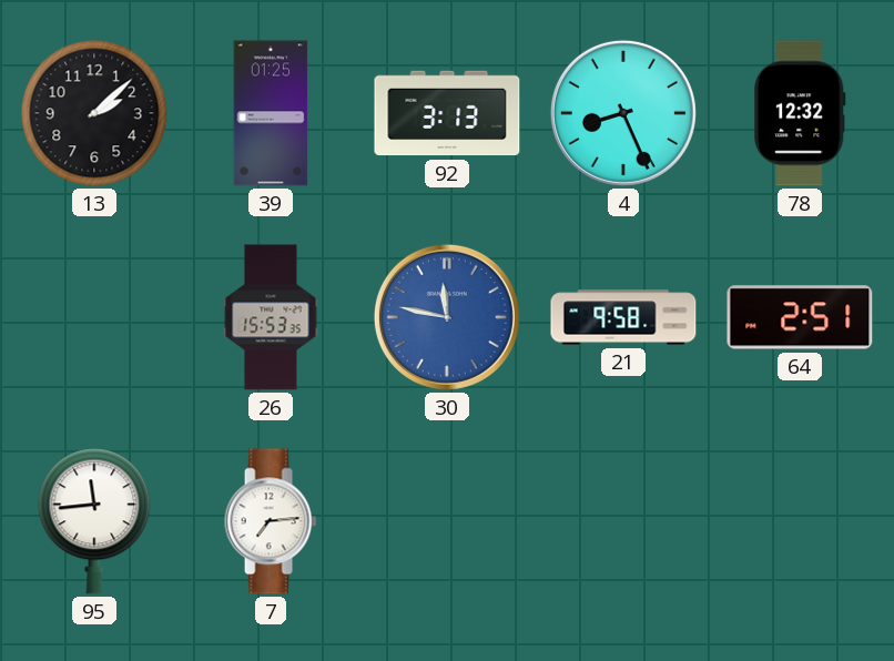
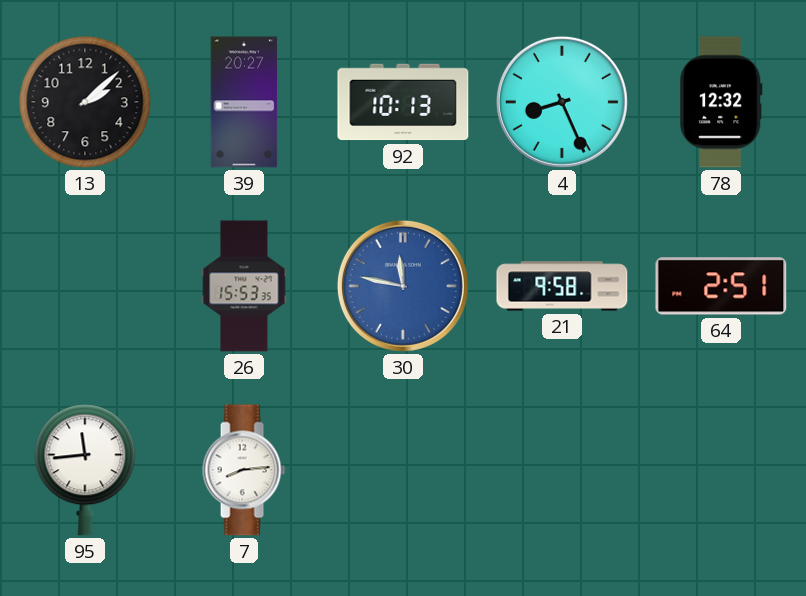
39: 01:25 -> 20:27 (244, 102)
92: 3:13 -> 10:13 (403, 102)
7: 7:14 -> 8:14 (244, 470)
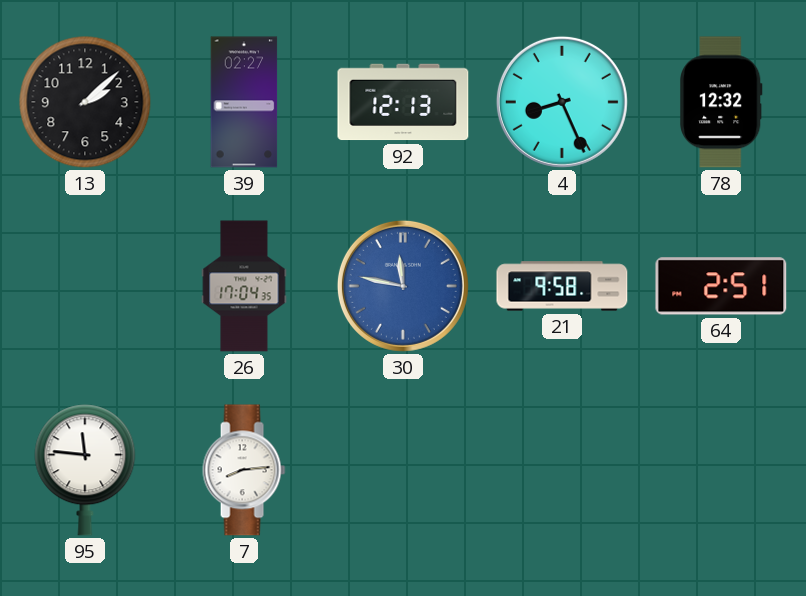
39: 20:27 -> 02:27 (244, 102)
92: 10:13 -> 12:13 (403, 102)
26: 15:53 -> 17:04 (244, 286)
95: 11:44 -> 11:46 (85, 470)
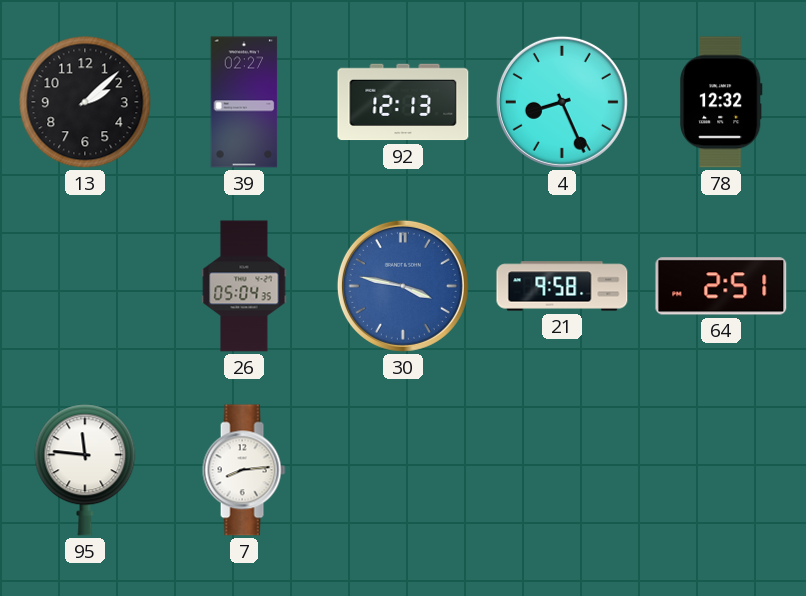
26: 17:04 -> 05:04 (244, 286)
30: 11:47 -> 3:47 (403, 286)
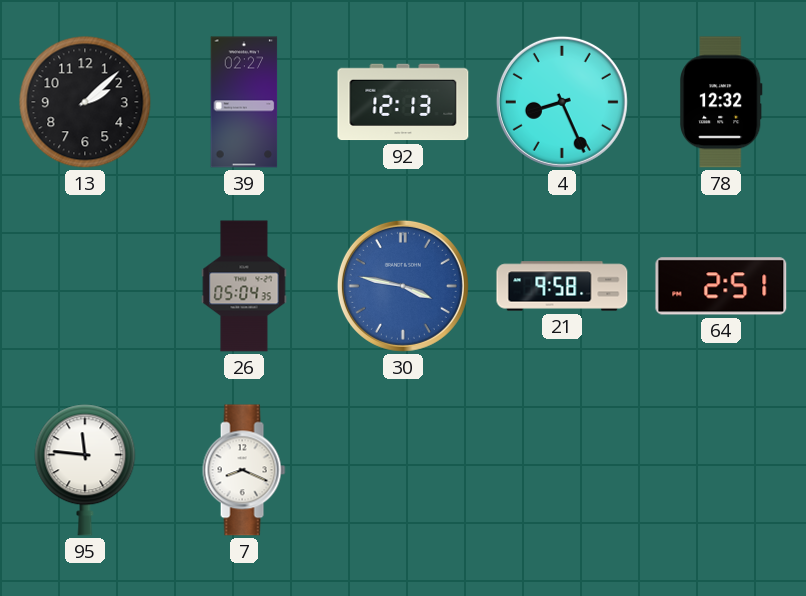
7: 8:14 -> 8:19 (244, 470)
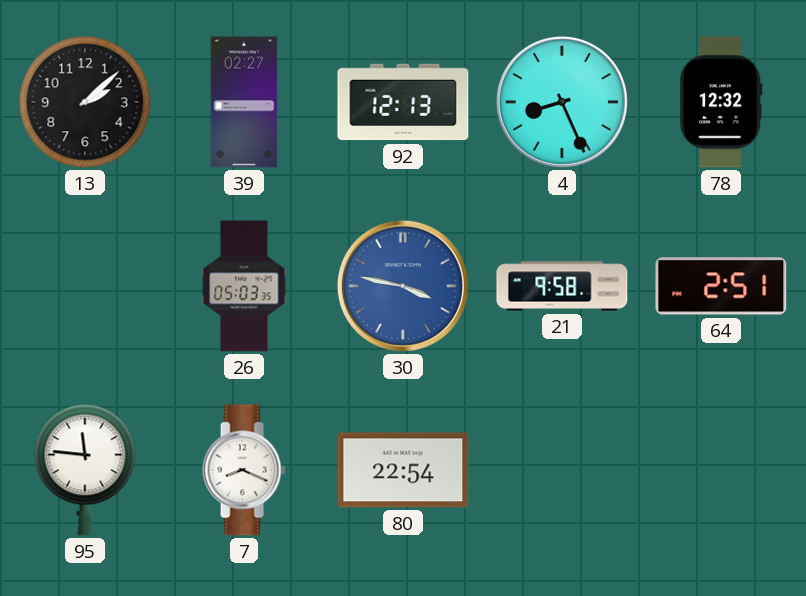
26: 05:04 -> 05:03 (244, 286)
80: none -> 22:54 (403, 470)
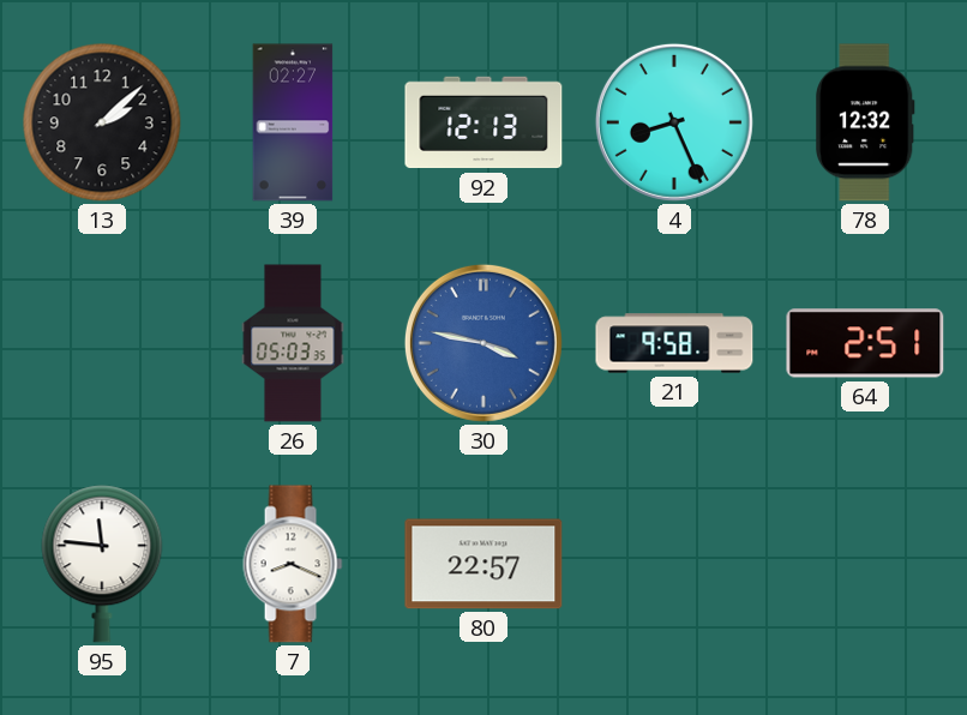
80: 22:54 -> 22:57 (483, 564)
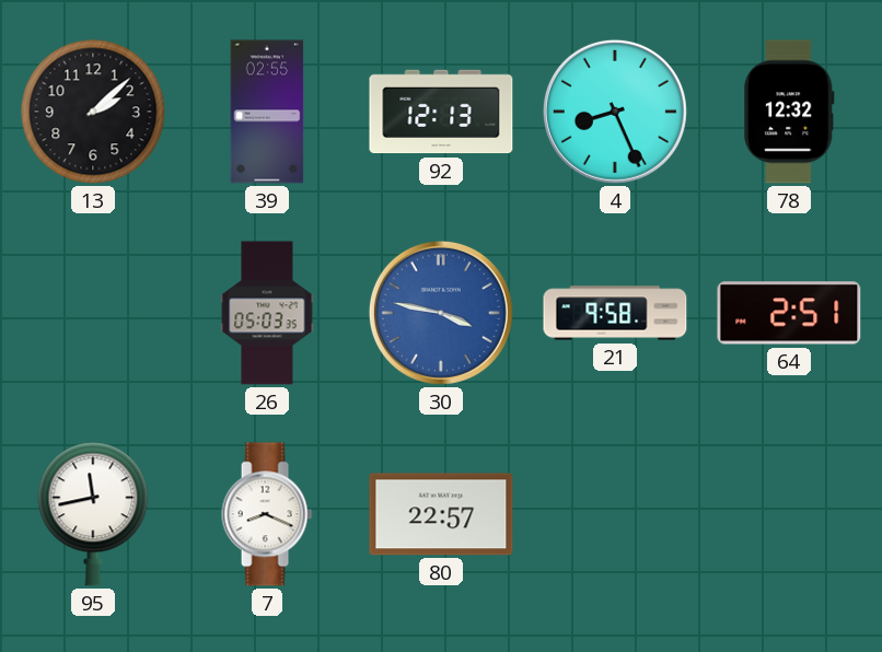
39: 02:27 -> 02:55 (267, 112)
95: 11:46 -> 11:43 (93, 514)
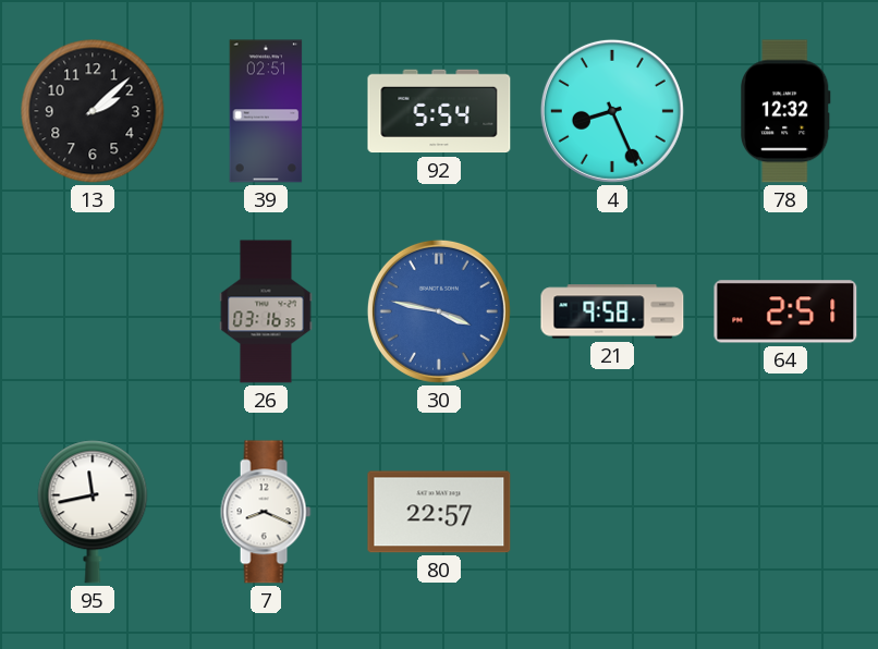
39: 02:55 -> 02:51 (266, 111)
92: 12:13 -> 5:54 (439, 111)
26: 05:03 -> 03:16 (266, 311)
